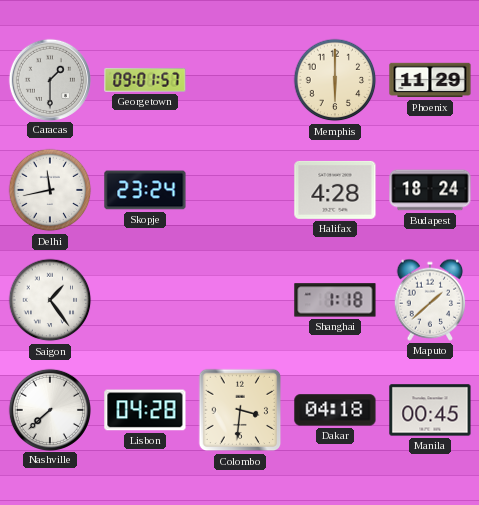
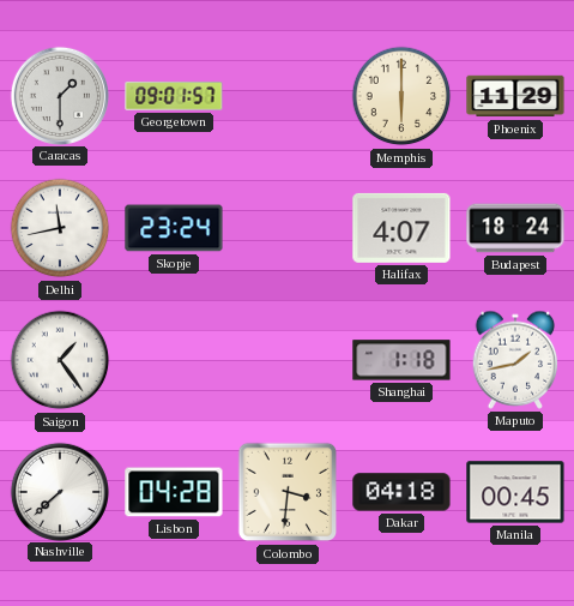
Halifax: 4:28 -> 4:07 (401, 228)
Maputo: 1:38 -> 1:43 (515, 360)
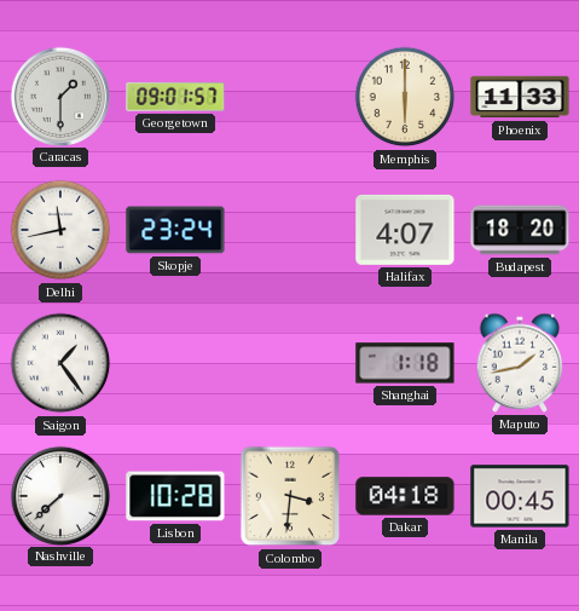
Phoenix: 11:29 -> 11:33 (520, 97)
Budapest: 18:24 -> 18:20 (520, 230)
Lisbon: 04:28 -> 10:28 (175, 496)
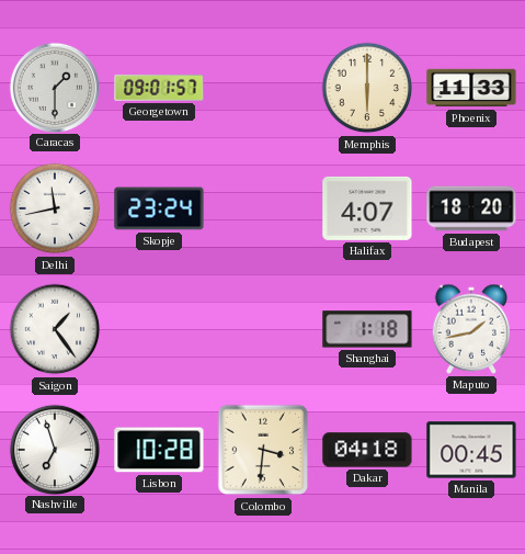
Nashville: 7:38 -> 6:57 (54, 449)
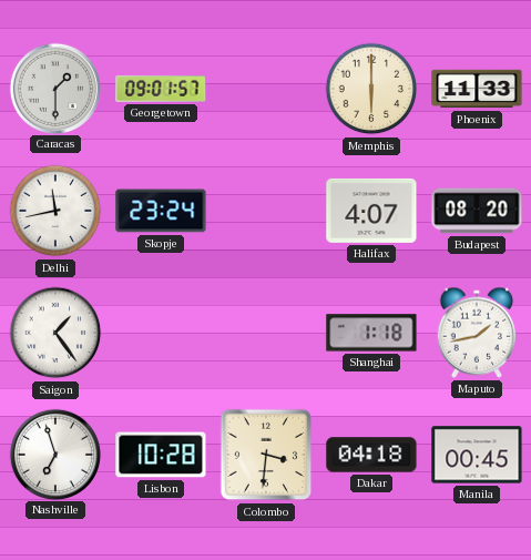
Budapest: 18:20 -> 08:20 (477, 211)
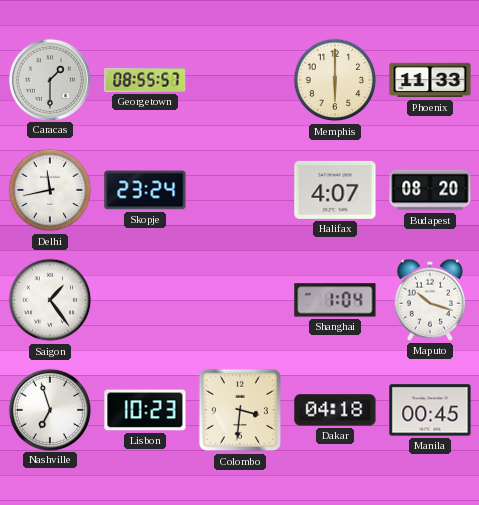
Georgetown: 09:01 -> 08:55 (145, 80)
Shanghai: 1:18 -> 1:04 (335, 300)
Maputo: 1:43 -> 10:18 (430, 300)
Lisbon: 10:28 -> 10:23 (145, 410)
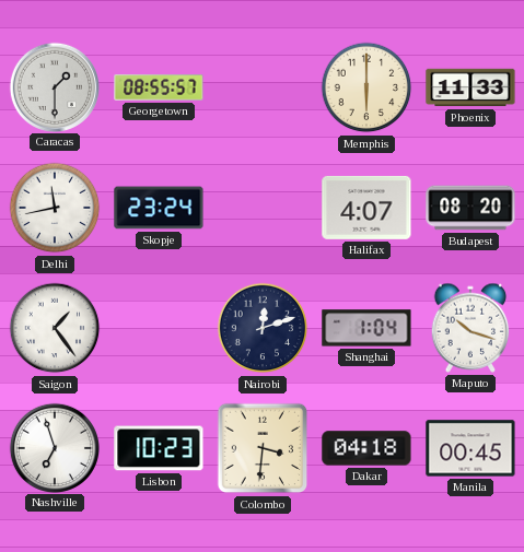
Nairobi: none -> 12:12 (263, 328)
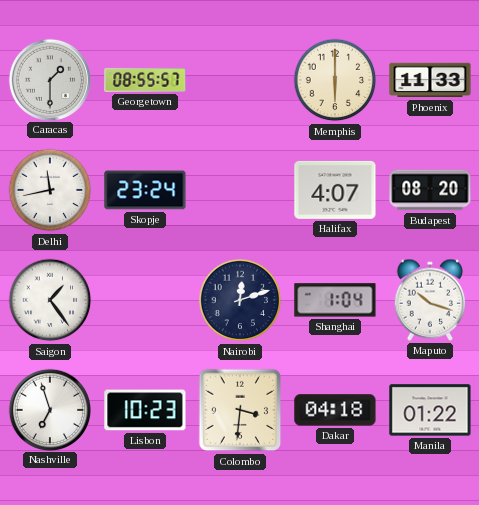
Manila: 00:45 -> 01:22 (430, 410)
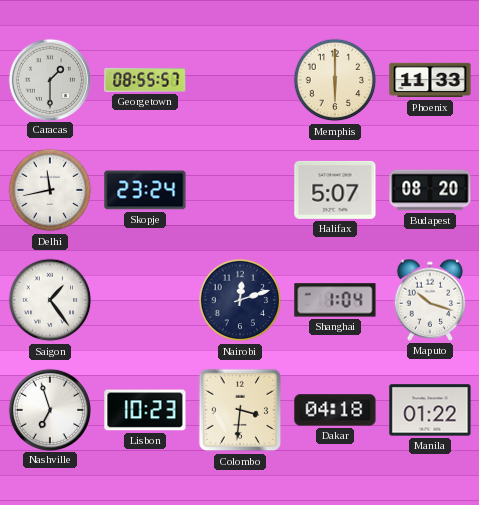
Halifax: 4:07 -> 5:07 (335, 190)
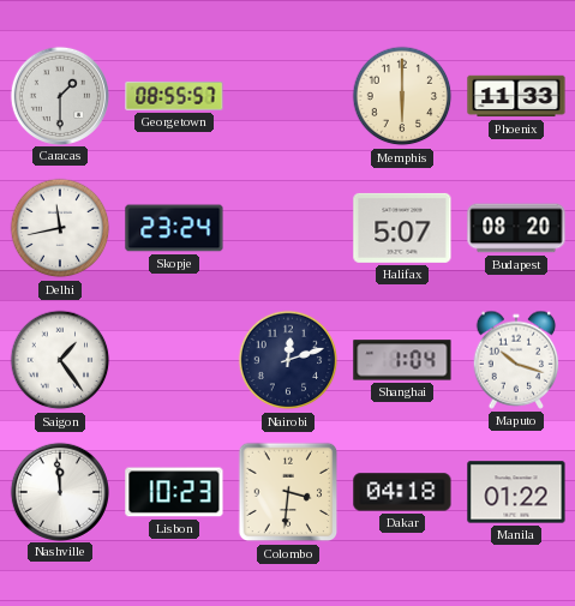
Nashville: 6:57 -> 11:59 (59, 491)
